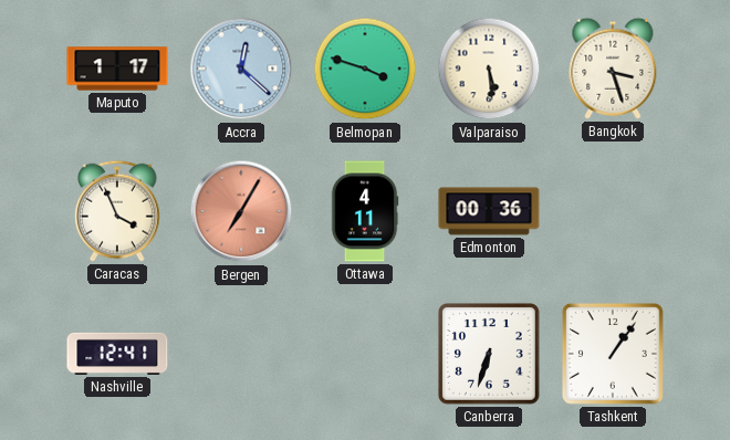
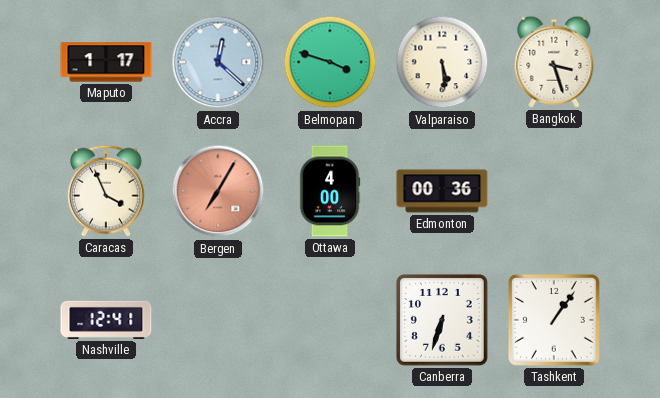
Ottawa: 4:11 -> 4:00 (330, 191)
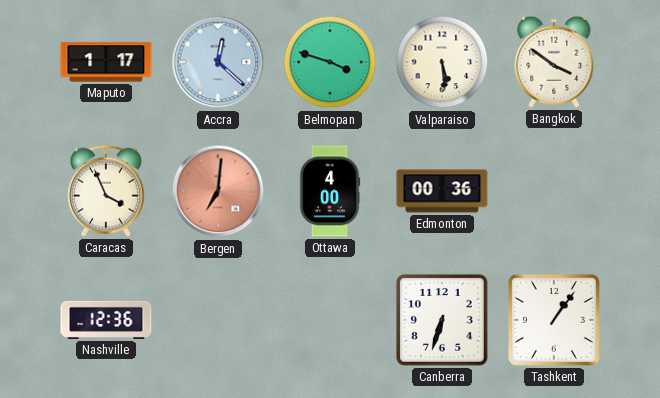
Bangkok: 3:27 -> 3:51 (554, 62)
Bergen: 7:05 -> 7:01 (218, 191)
Nashville: 12:41 -> 12:36 (106, 320)
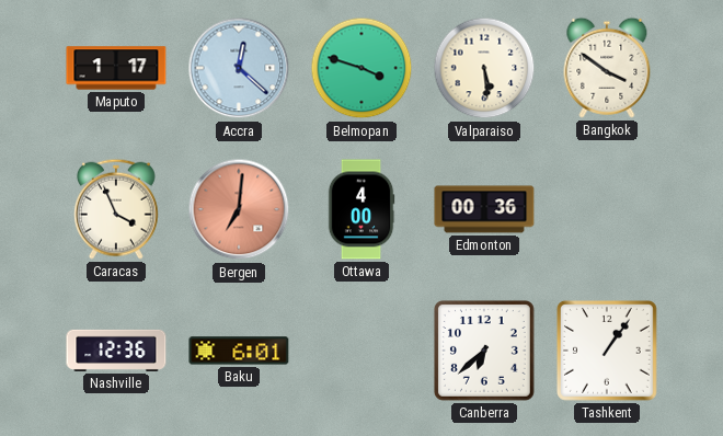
Baku: none -> 6:01 (239, 351)
Canberra: 6:33 -> 6:38 (484, 351)
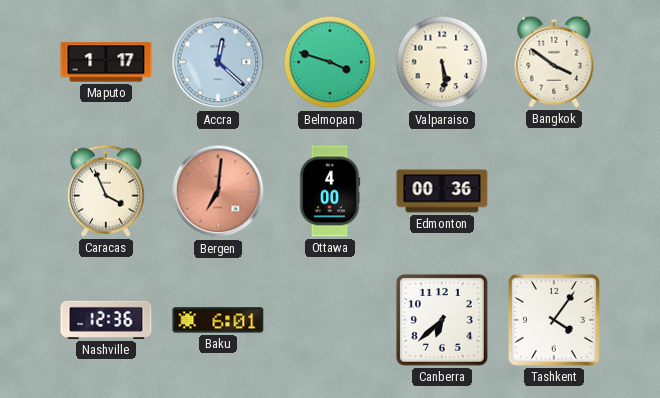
Tashkent: 1:06 -> 4:06 (554, 320)
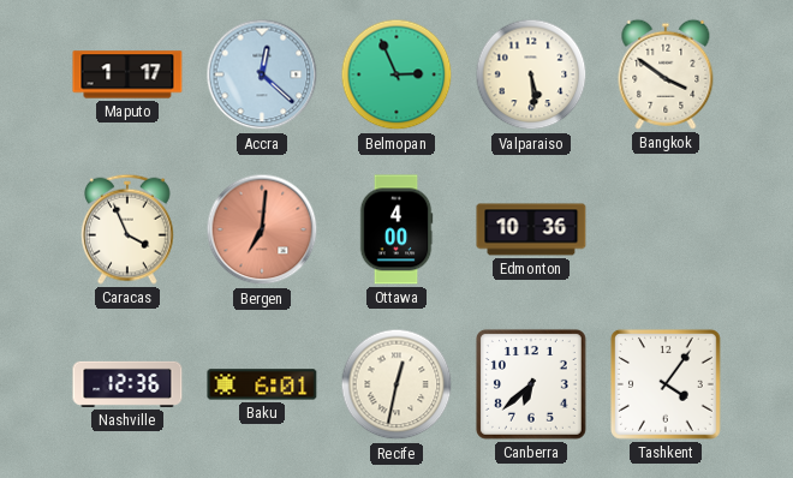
Belmopan: 3:48 -> 2:56 (396, 74)
Edmonton: 00:36 -> 10:36 (531, 229)
Recife: none -> 12:32 (396, 384)
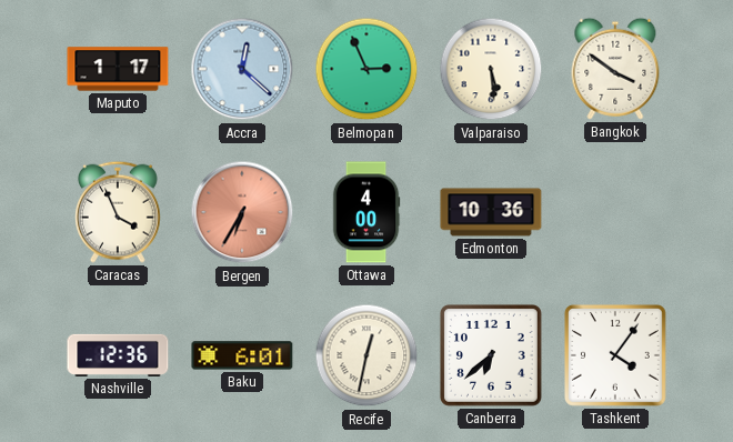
Bergen: 7:01 -> 6:35 (242, 212)
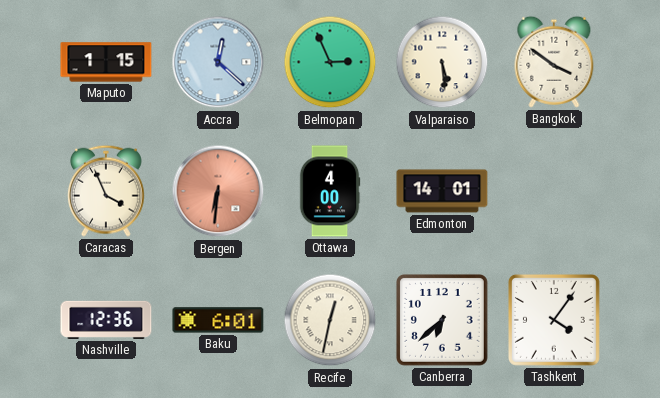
Maputo: 1:17 -> 1:15 (106, 62)
Bergen: 6:35 -> 6:31 (218, 191)
Edmonton: 10:36 -> 14:01 (442, 191)
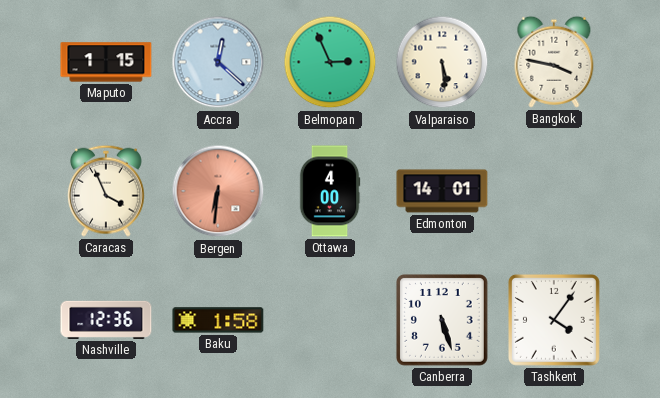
Bangkok: 3:51 -> 3:47 (554, 62)
Baku: 6:01 -> 1:58 (218, 320)
Recife: 12:32 -> none (330, 320)
Canberra: 6:38 -> 5:27 (442, 320)
